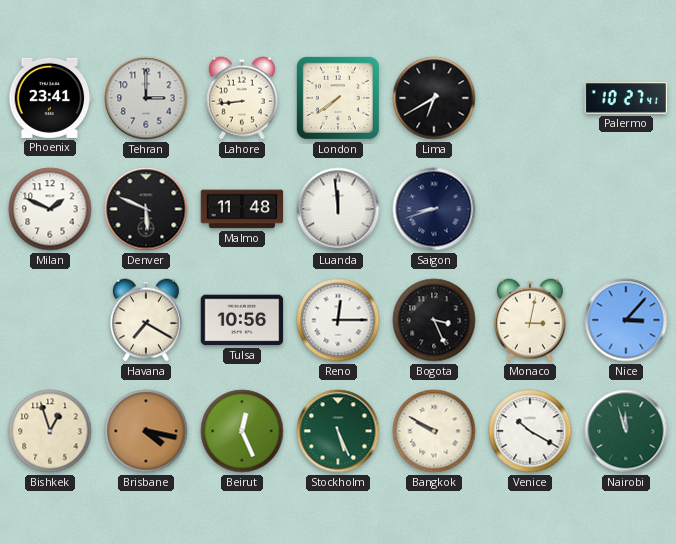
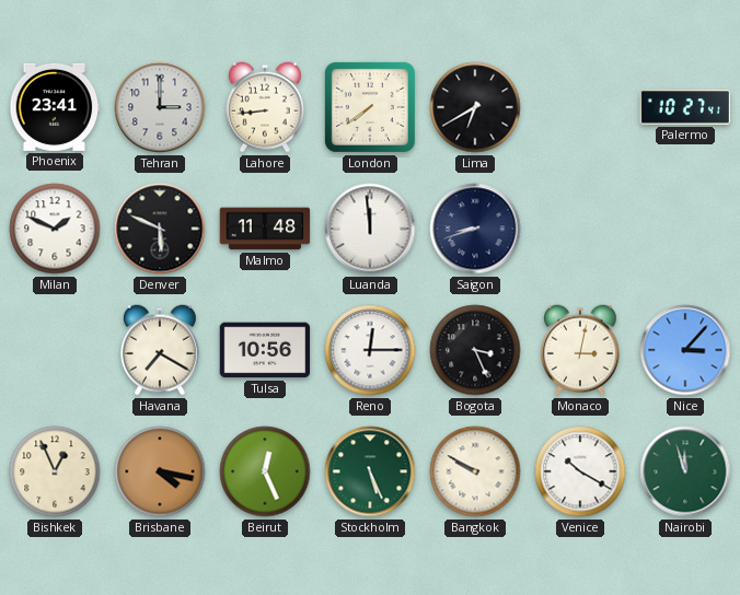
Bishkek: 12:57 -> 12:56 (55, 471)
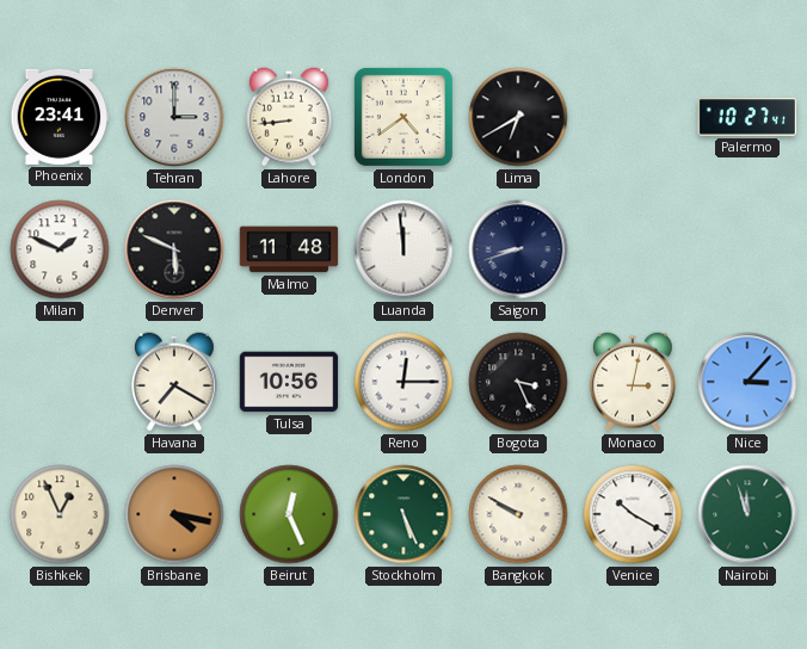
London: 7:39 -> 4:39 (403, 117)
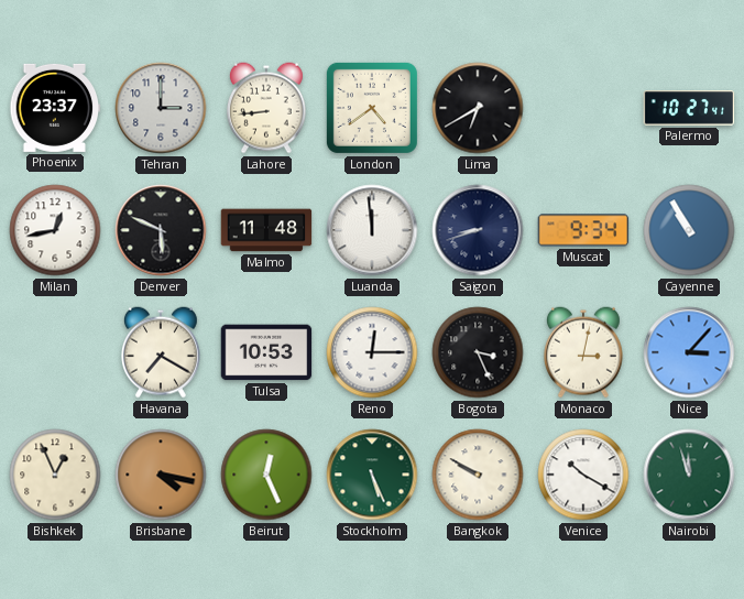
Phoenix: 23:41 -> 23:37 (55, 108)
Milan: 1:49 -> 12:43 (55, 230)
Muscat: none -> 9:34 (583, 230)
Cayenne: none -> 10:55 (689, 230)
Tulsa: 10:56 -> 10:53 (266, 352)
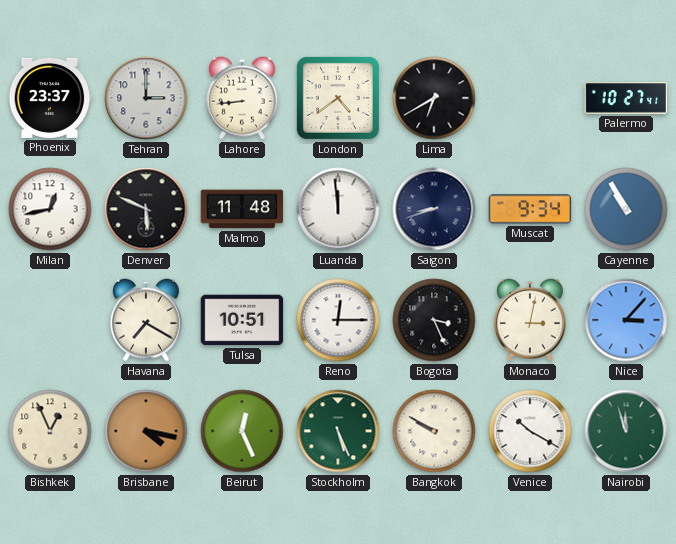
Tulsa: 10:53 -> 10:51 (242, 320)
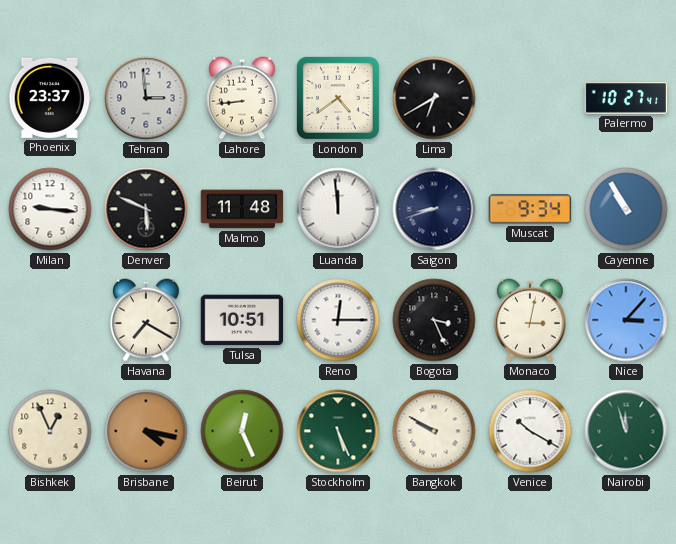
Tehran: 3:00 -> 2:59 (146, 98)
Milan: 12:43 -> 9:16 (50, 209)
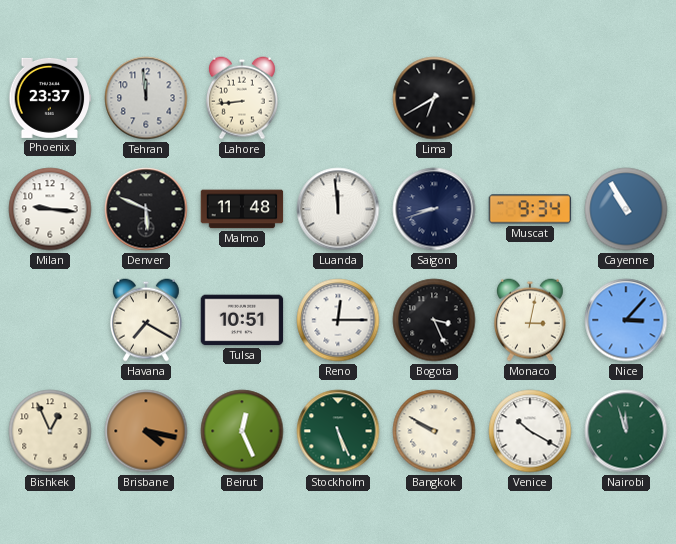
Tehran: 2:59 -> 11:59 (146, 98)
London: 4:39 -> none (338, 98)
Palermo: 10:27 -> none (626, 98)
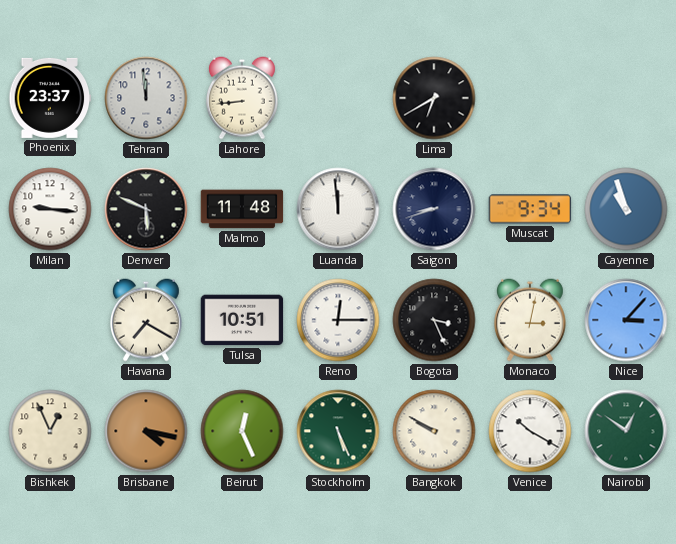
Cayenne: 10:55 -> 10:57 (626, 209)
Nairobi: 11:57 -> 12:51 (626, 431)
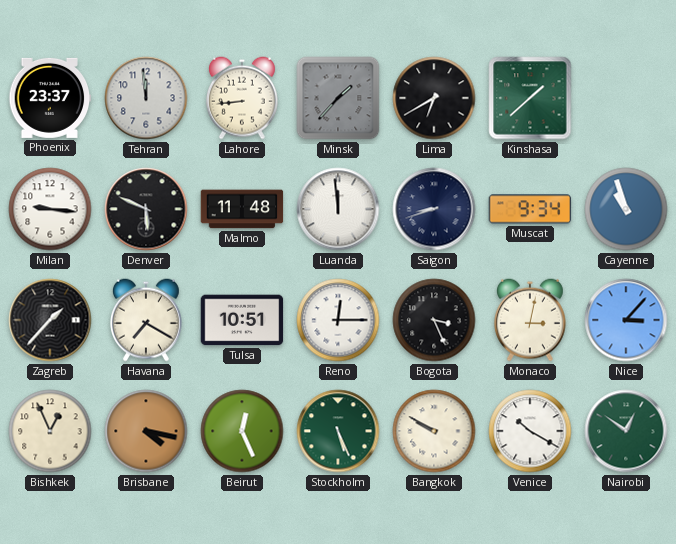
Minsk: none -> 1:37 (338, 98)
Kinshasa: none -> 1:38 (530, 98)
Zagreb: none -> 1:37 (50, 320)
